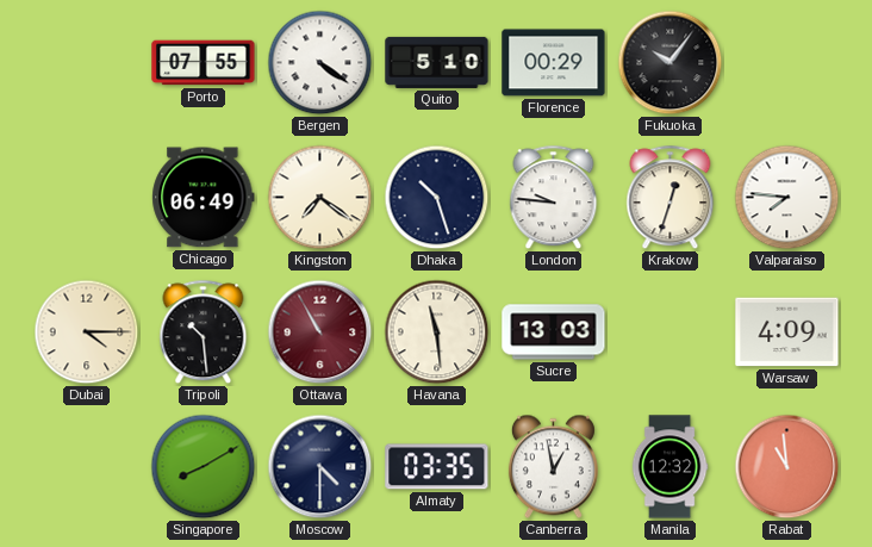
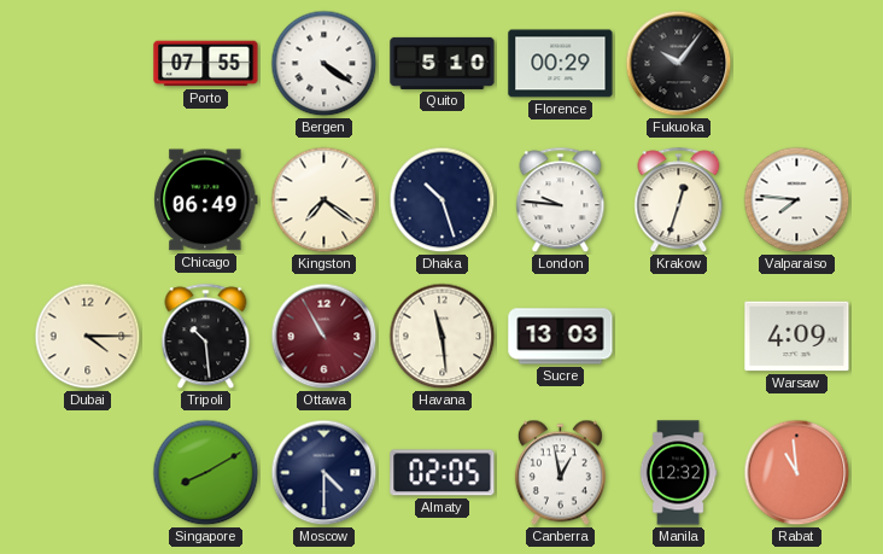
Almaty: 03:35 -> 02:05 (443, 473)
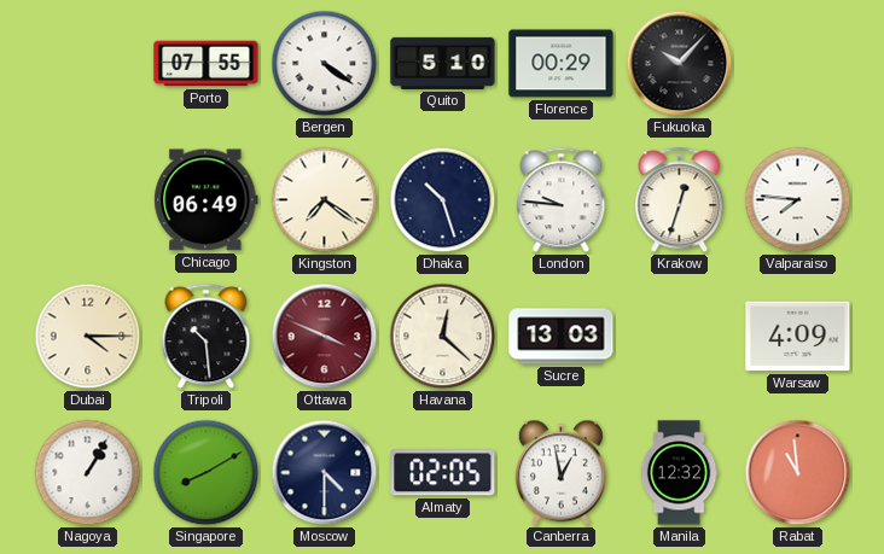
Fukuoka: 10:06 -> 10:07 (680, 64)
Ottawa: 10:55 -> 3:49 (325, 337)
Havana: 11:29 -> 12:22 (443, 337)
Nagoya: none -> 1:05 (88, 473)
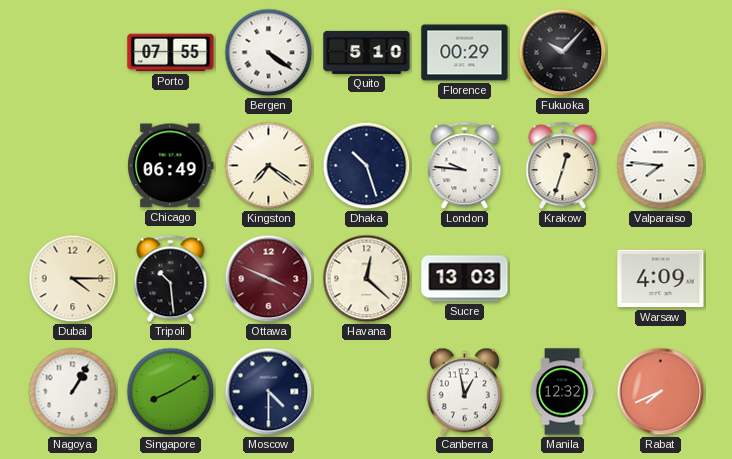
Almaty: 02:05 -> none (443, 473)
Rabat: 10:59 -> 7:41 (661, 392)
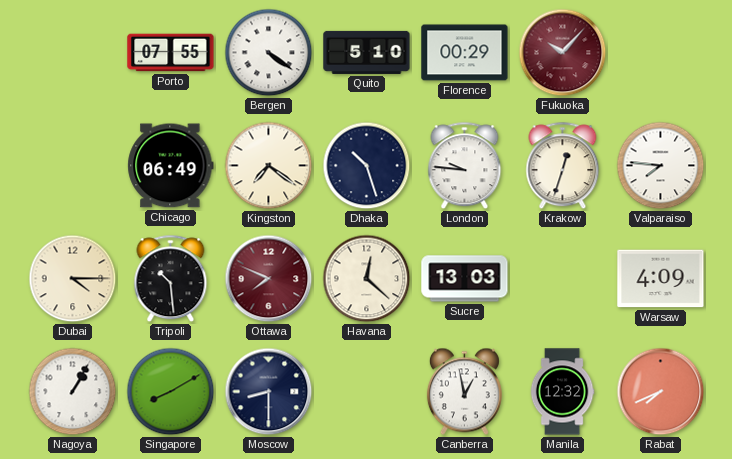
Fukuoka dial: black -> burgundy (563, 53)
Ottawa: 3:49 -> 7:49 (269, 279)
Moscow: 4:30 -> 8:30 (269, 392)
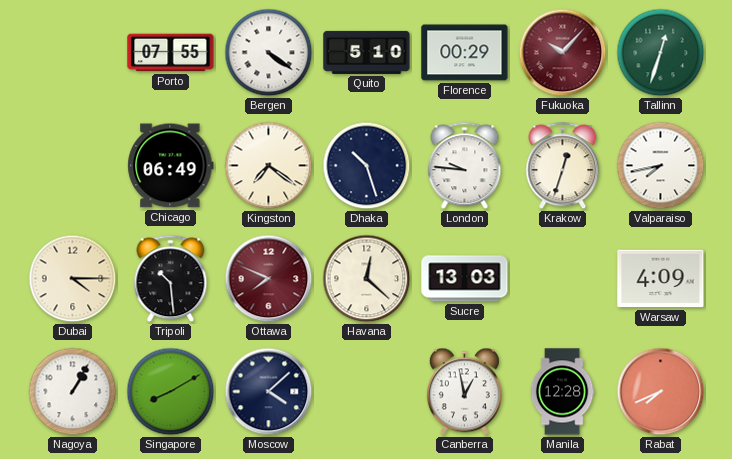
Tallinn: none -> 12:33 (661, 53)
Valparaiso: 7:46 -> 7:43 (661, 166)
Moscow: 8:30 -> 4:08 (269, 392)
Manila: 12:32 -> 12:28 (562, 392)
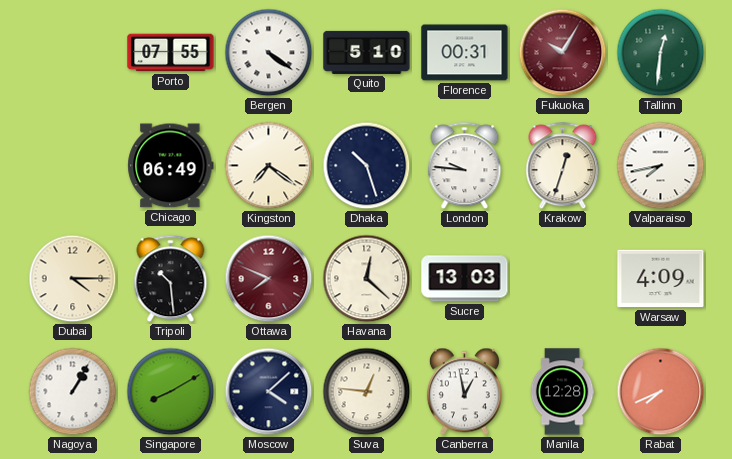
Florence: 00:29 -> 00:31 (465, 53)
Fukuoka: 10:07 -> 10:05 (563, 53)
Tallinn: 12:33 -> 12:31 (661, 53)
Suva: none -> 12:46 (367, 392)
